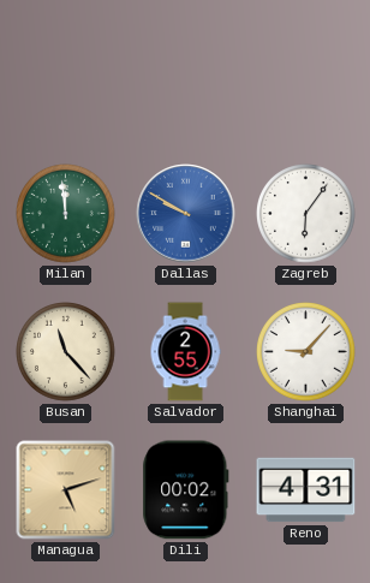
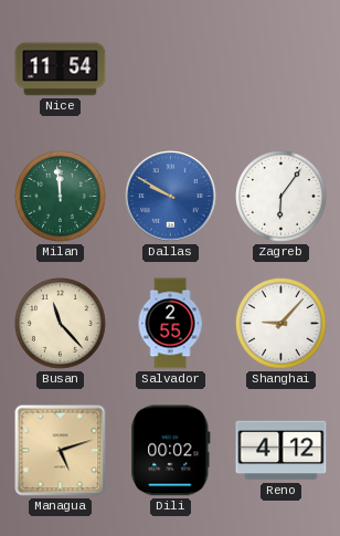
Nice: none -> 11:54 (61, 70)
Reno: 4:31 -> 4:12 (281, 451)
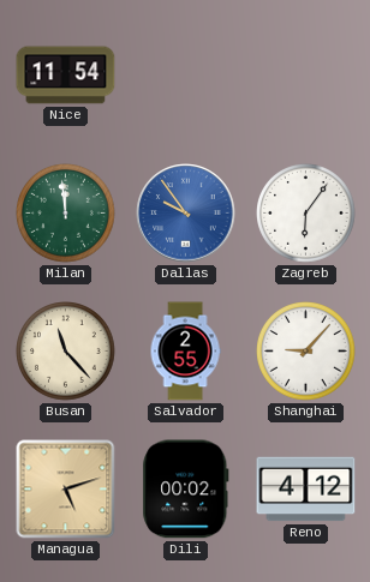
Dallas: 9:50 -> 9:54 (186, 214)
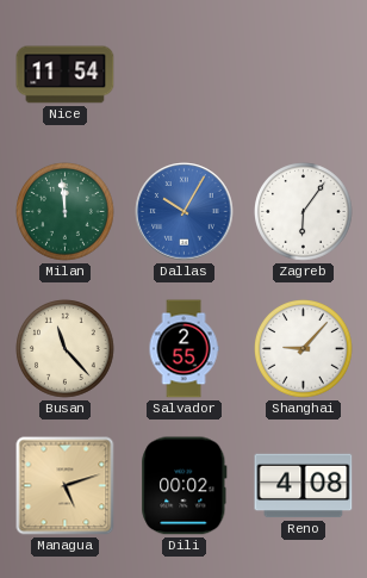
Dallas: 9:54 -> 10:05 (185, 212)
Reno: 4:12 -> 4:08 (304, 486)
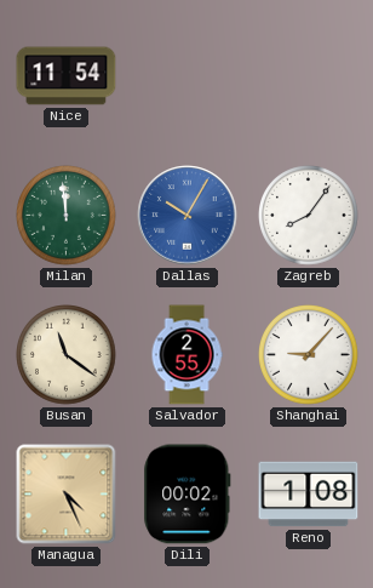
Zagreb: 6:06 -> 8:06 (309, 216)
Busan: 11:23 -> 11:21 (67, 355)
Managua: 5:12 -> 4:26 (67, 495)
Reno: 4:08 -> 1:08 (309, 495)
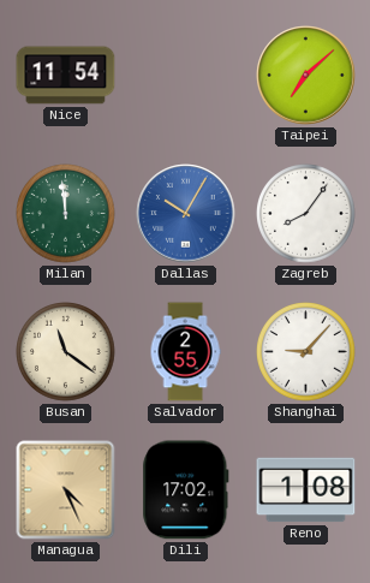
Taipei: none -> 7:08 (306, 76)
Dili: 00:02 -> 17:02 (186, 490)
